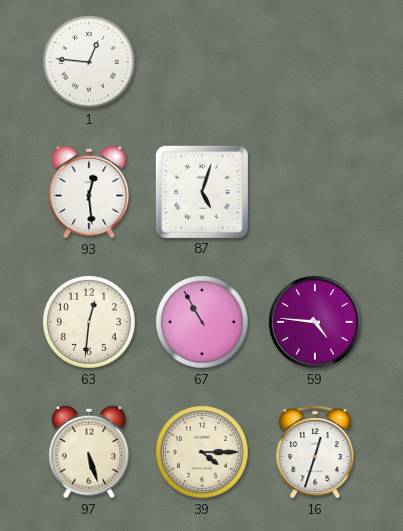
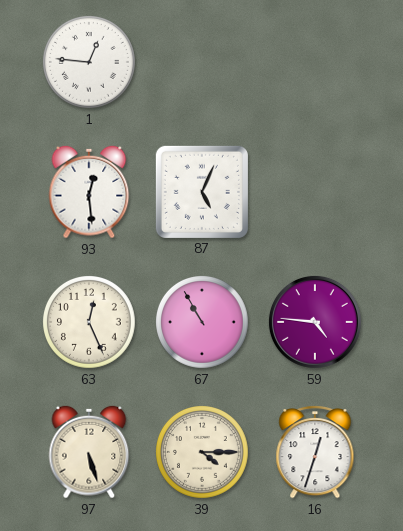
87: 5:03 -> 5:04 (202, 192)
63: 12:31 -> 12:26 (90, 323)
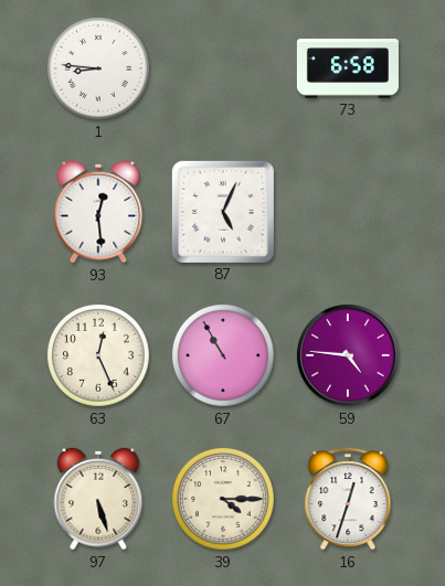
1: 12:46 -> 8:46 (99, 70)
73: none -> 6:58 (348, 68)
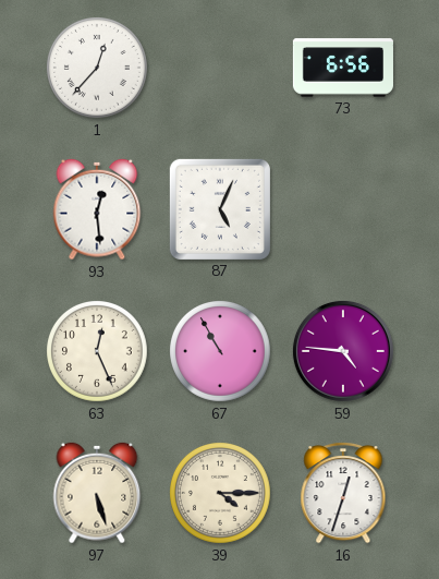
1: 8:46 -> 12:37 (98, 69)
73: 6:58 -> 6:56 (343, 68)
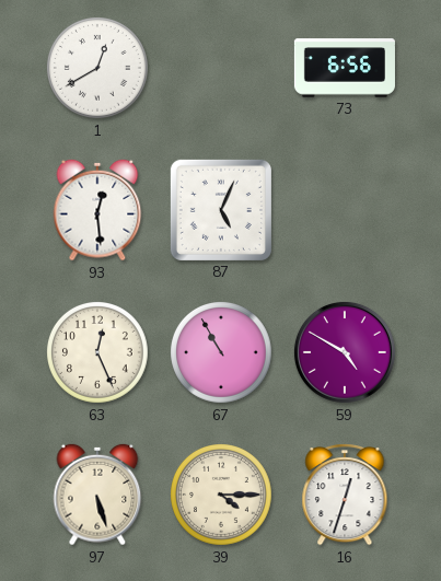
1: 12:37 -> 12:40 (98, 69)
59: 4:46 -> 4:50 (345, 352)
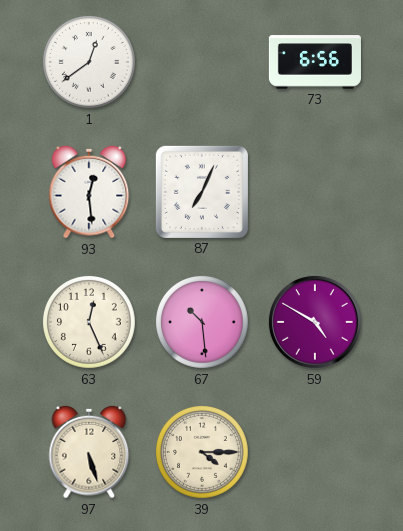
1: 12:40 -> 12:39 (90, 63)
87: 5:04 -> 7:04 (202, 192)
67: 10:55 -> 10:29 (203, 323)
16: 12:33 -> none (345, 495)
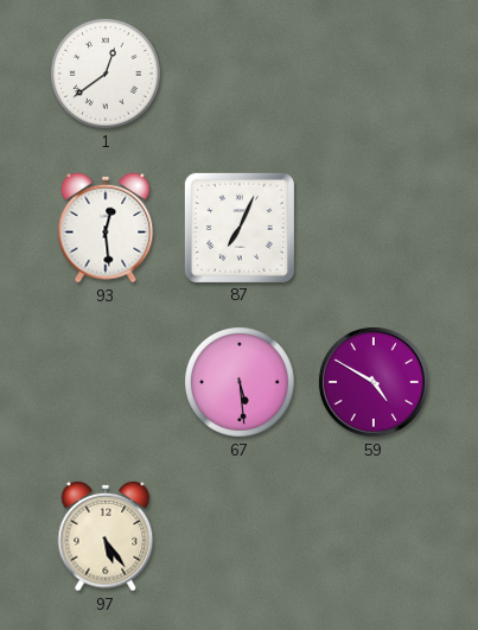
73: 6:56 -> none (315, 62)
63: 12:26 -> none (90, 323)
67: 10:29 -> 5:29 (241, 383)
97: 5:27 -> 5:24 (106, 536)
39: 4:15 -> none (203, 453)
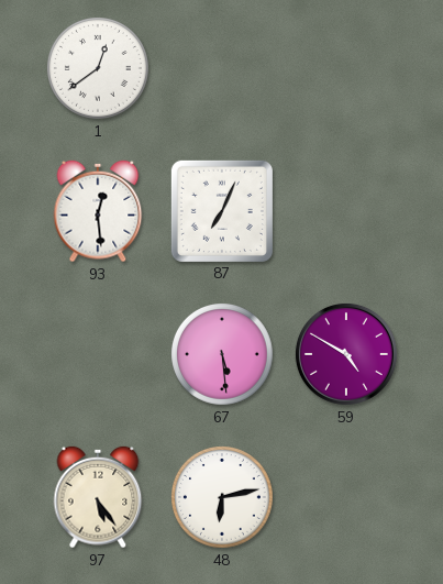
48: none -> 6:13 (223, 498)
